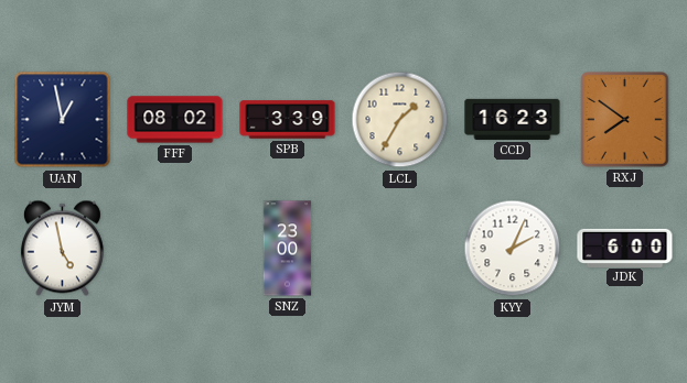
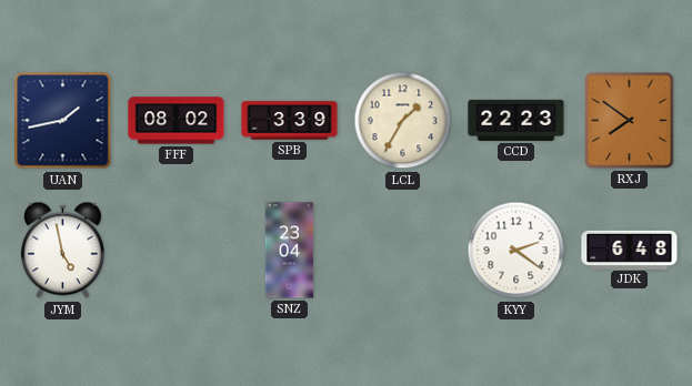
UAN: 12:58 -> 1:43 (63, 121)
CCD: 16:23 -> 22:23 (517, 120)
SNZ: 23:00 -> 23:04 (290, 251)
KYY: 2:04 -> 2:21 (517, 251)
JDK: 6:00 -> 6:48 (630, 250)
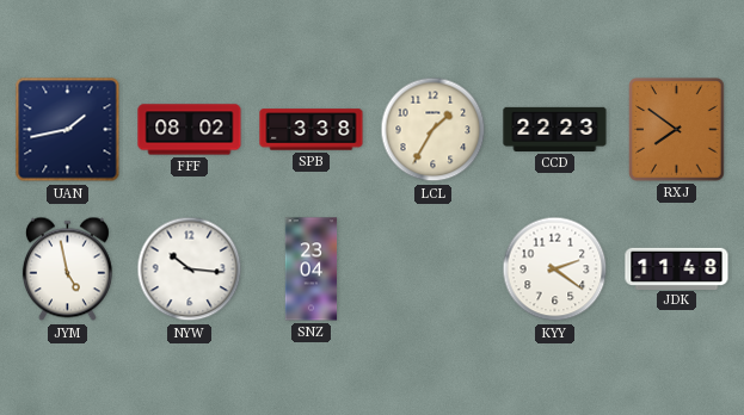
SPB: 3:39 -> 3:38 (312, 130)
NYW: none -> 10:16 (190, 270)
JDK: 6:48 -> 11:48 (677, 268)
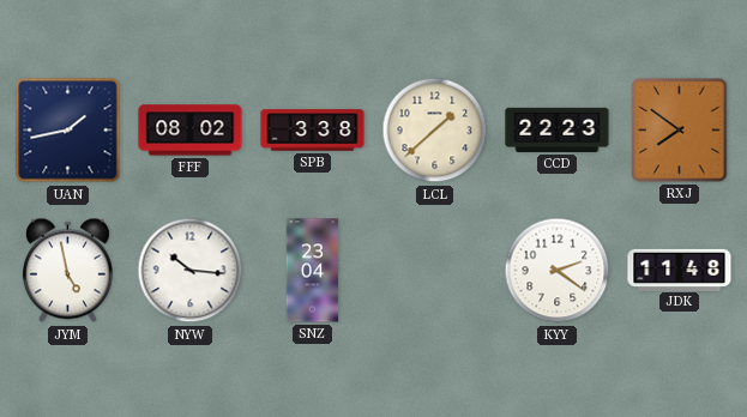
LCL: 1:35 -> 1:38 (435, 131)
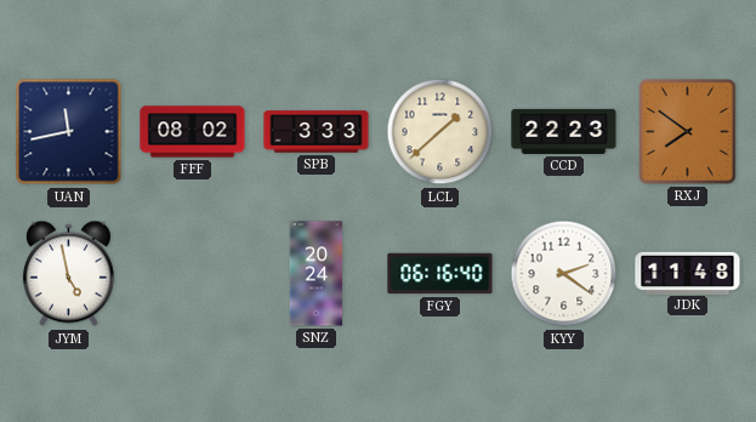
UAN: 1:43 -> 11:43 (69, 132)
SPB: 3:38 -> 3:33 (317, 132)
NYW: 10:16 -> none (191, 271)
SNZ: 23:04 -> 20:24 (317, 274)
FGY: none -> 06:16 (440, 274)
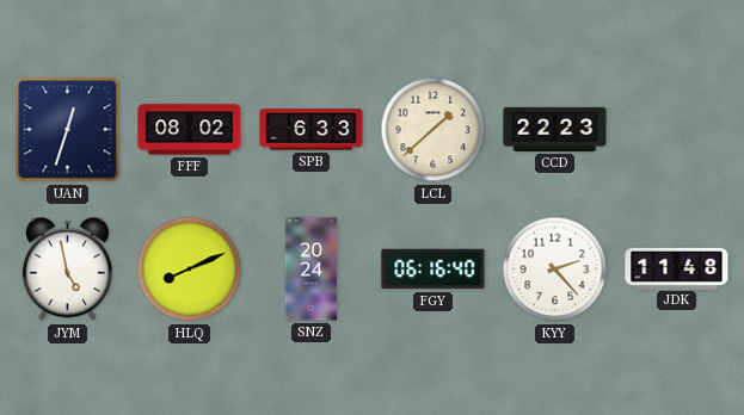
UAN: 11:43 -> 12:33 (68, 130)
SPB: 3:33 -> 6:33 (312, 130)
RXJ: 7:51 -> none (688, 132)
HLQ: none -> 8:11 (190, 270)
KYY: 2:21 -> 2:23 (555, 270)
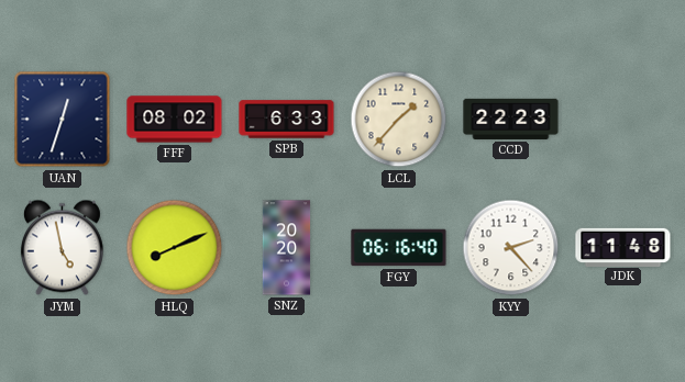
LCL: 1:38 -> 1:37 (399, 120)
SNZ: 20:24 -> 20:20 (287, 248)
